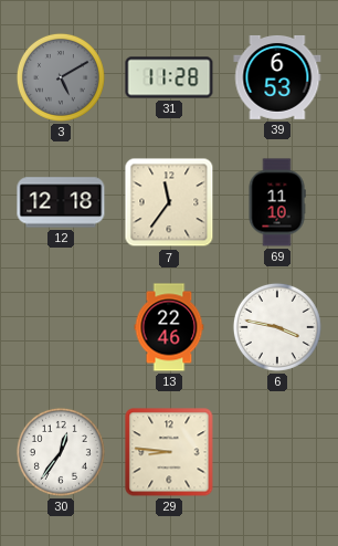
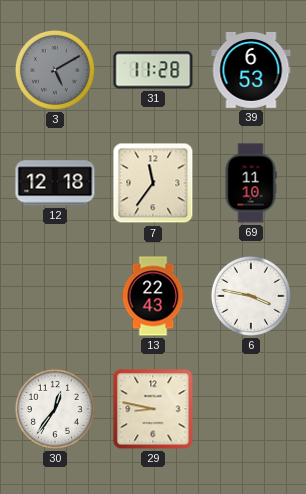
13: 22:46 -> 22:43 (153, 296)
29: 8:46 -> 8:47 (153, 409)
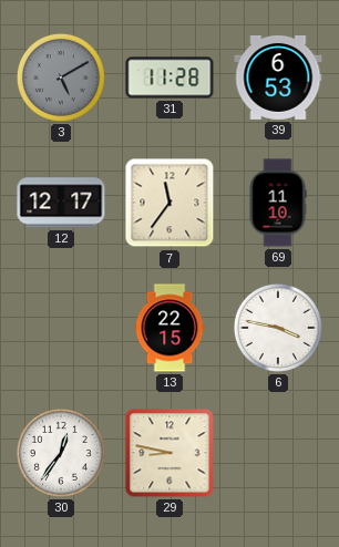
12: 12:18 -> 12:17 (61, 203)
13: 22:43 -> 22:15 (169, 328)
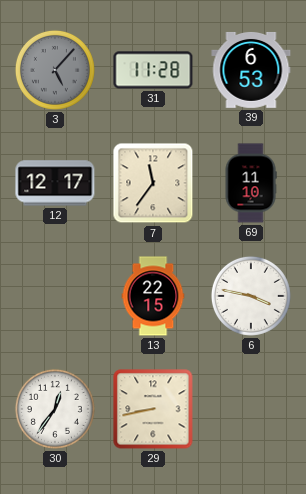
3: 5:10 -> 5:07 (55, 70)
29: 8:47 -> 8:43 (153, 409)
